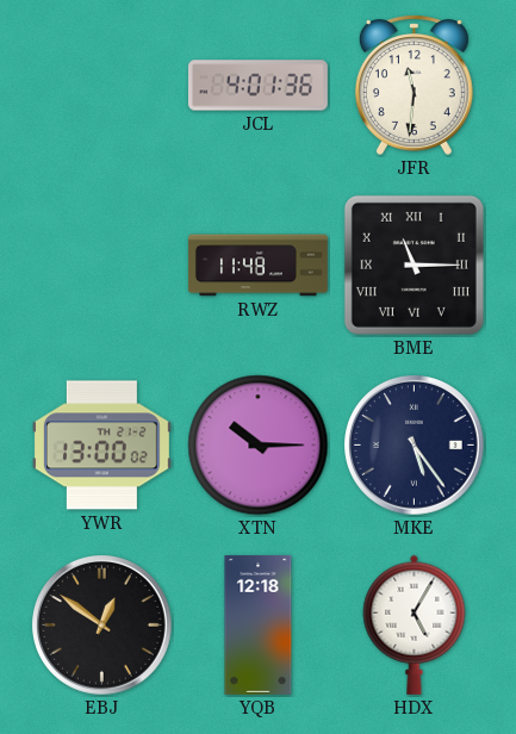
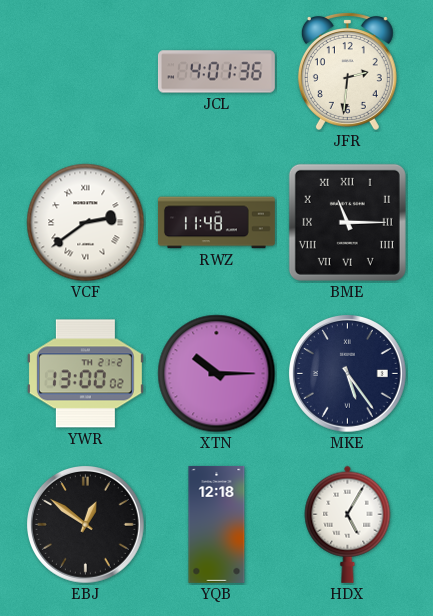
JFR: 11:31 -> 2:31 (347, 72)
VCF: none -> 2:39 (86, 223)
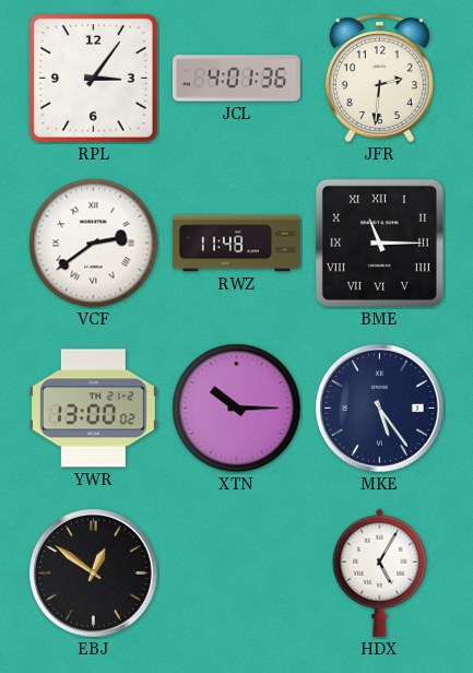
RPL: none -> 3:06 (94, 79)
YQB: 12:18 -> none (217, 524)
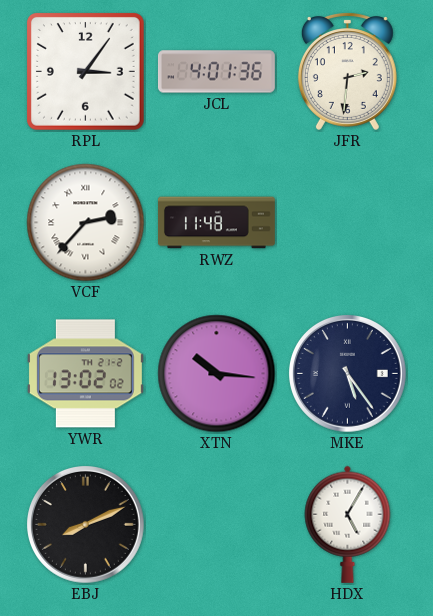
VCF: 2:39 -> 2:37 (86, 223)
BME: 11:15 -> none (379, 243)
YWR: 13:00 -> 13:02 (85, 374)
XTN: 10:15 -> 10:16 (217, 374)
EBJ: 12:51 -> 8:11 (86, 525)
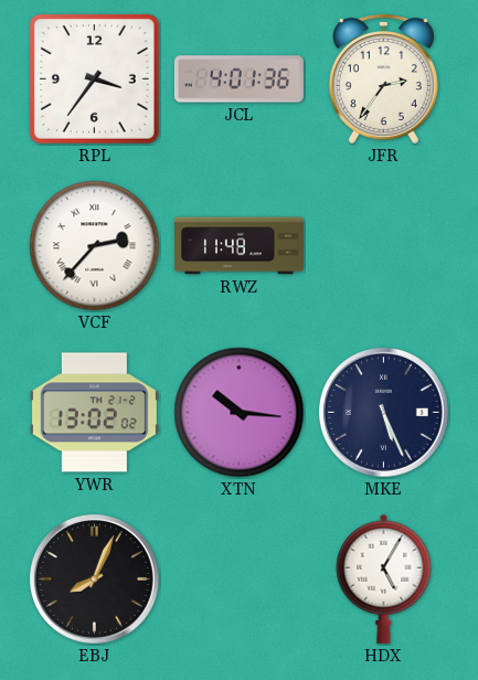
RPL: 3:06 -> 3:36 (95, 79)
JFR: 2:31 -> 2:36 (383, 79)
MKE: 5:24 -> 5:26 (384, 413)
EBJ: 8:11 -> 8:04 (95, 580)
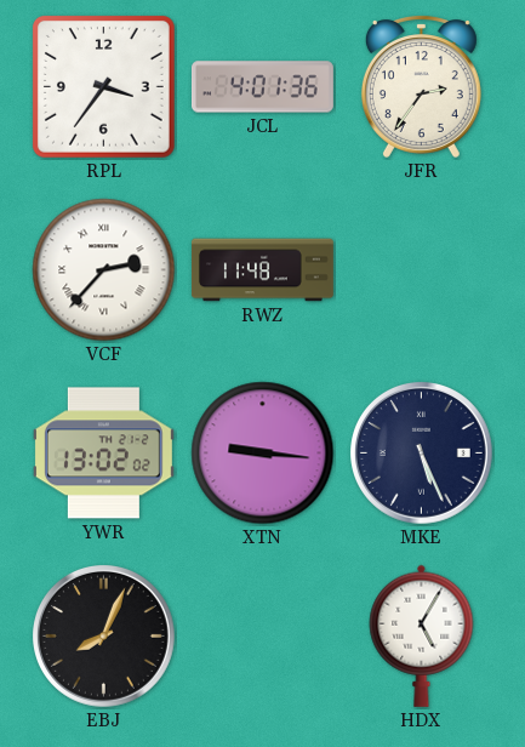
XTN: 10:16 -> 9:16 (263, 454)
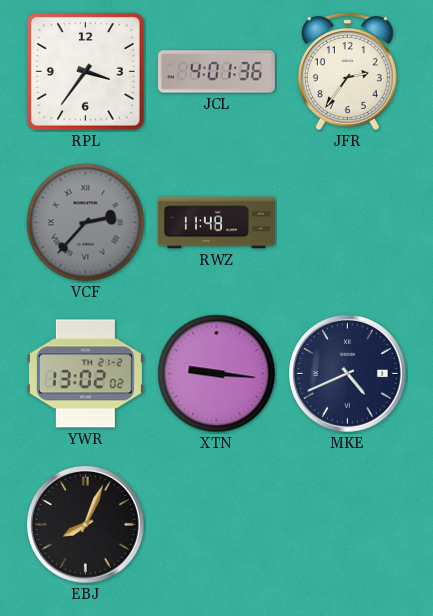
VCF dial: white -> grey (86, 223)
MKE: 5:26 -> 4:41 (348, 374)
HDX: 5:05 -> none (422, 635)
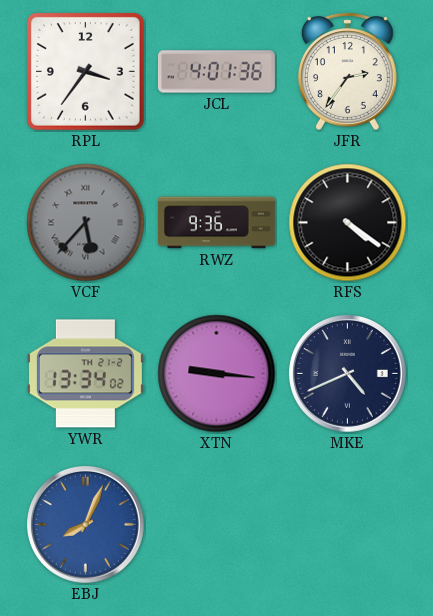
VCF: 2:37 -> 5:37 (86, 223)
RWZ: 11:48 -> 9:36 (216, 223)
RFS: none -> 4:21 (348, 223)
YWR: 13:02 -> 13:34 (85, 374)
EBJ dial: black -> blue (86, 525)
